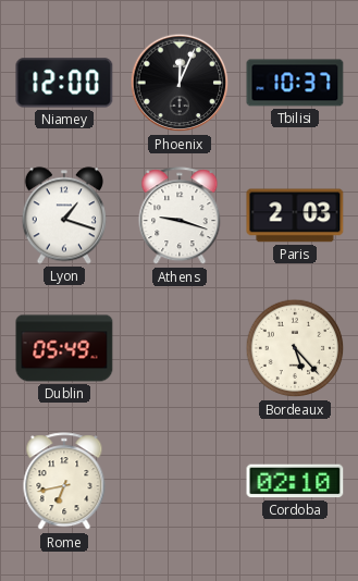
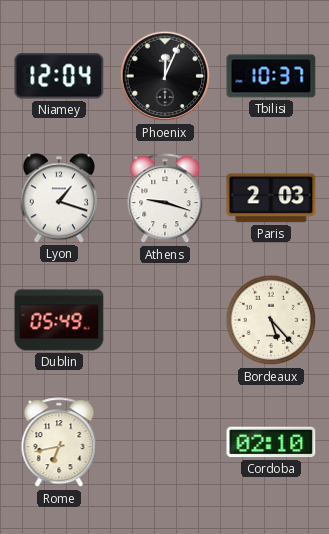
Niamey: 12:00 -> 12:04 (59, 76)
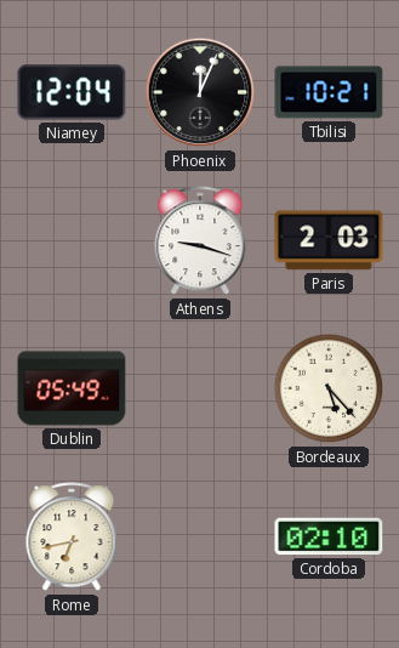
Tbilisi: 10:37 -> 10:21 (329, 92)
Lyon: 1:18 -> none (59, 198)
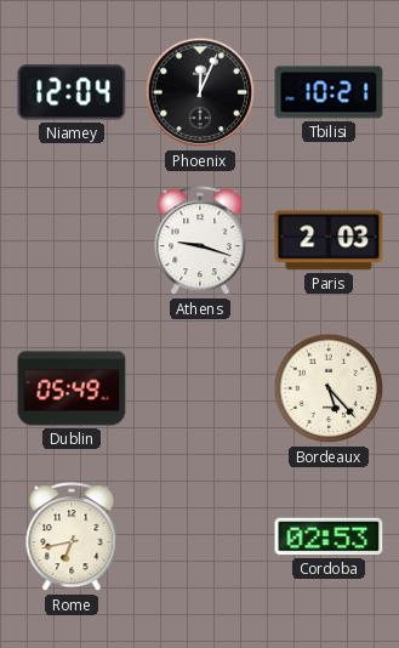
Cordoba: 02:10 -> 02:53 (329, 536)
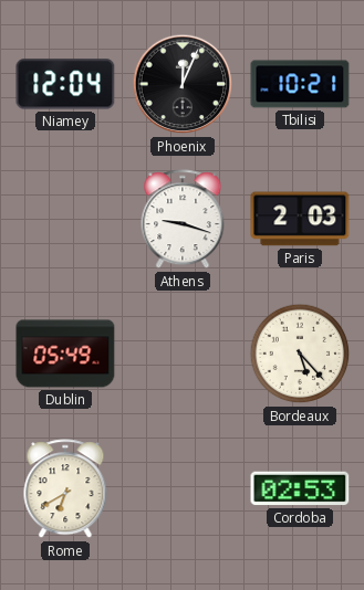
Rome: 6:43 -> 6:40 (65, 489)
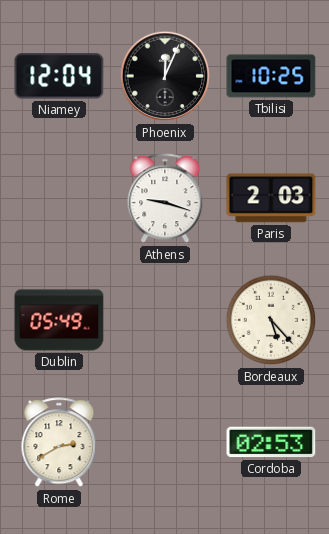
Tbilisi: 10:21 -> 10:25 (271, 76)
Rome: 6:40 -> 2:40 (59, 443)
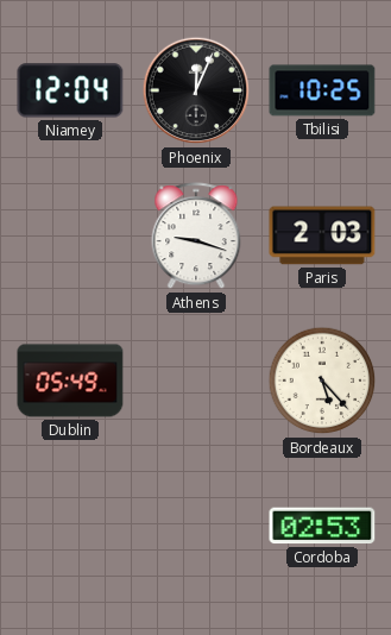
Rome: 2:40 -> none (59, 443)
